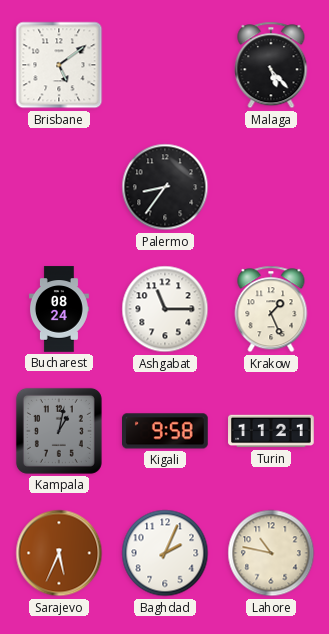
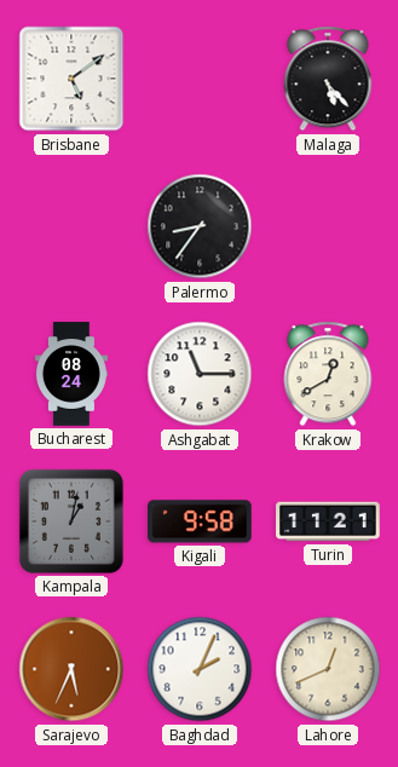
Krakow: 1:26 -> 12:40 (328, 374)
Lahore: 10:47 -> 12:41 (328, 669)
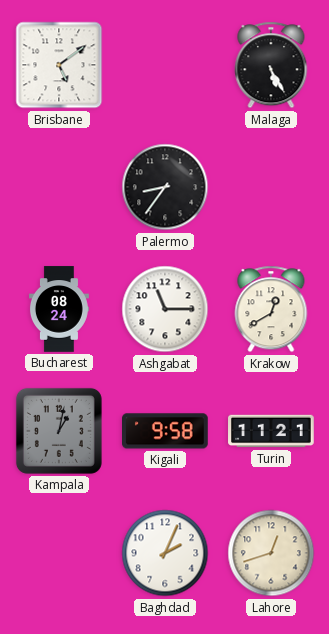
Malaga: 5:23 -> 5:25 (271, 65)
Sarajevo: 5:34 -> none (71, 669)
Lahore: 12:41 -> 12:42 (271, 553)
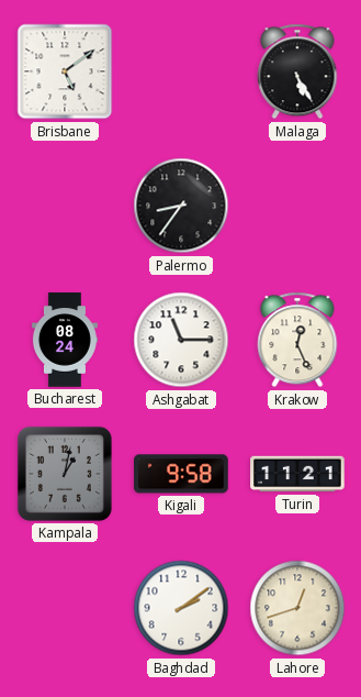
Krakow: 12:40 -> 12:26 (297, 340)
Baghdad: 2:04 -> 2:09 (181, 608)
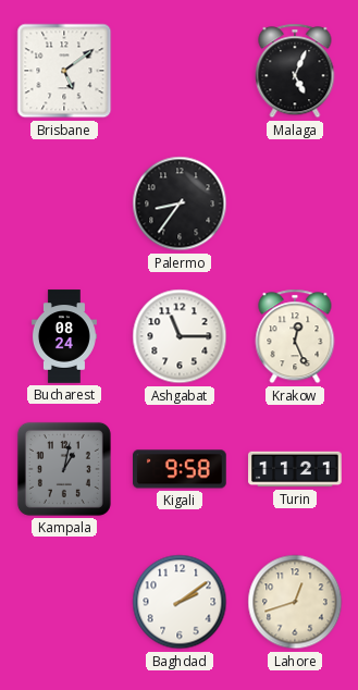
Malaga: 5:25 -> 5:04 (295, 71)
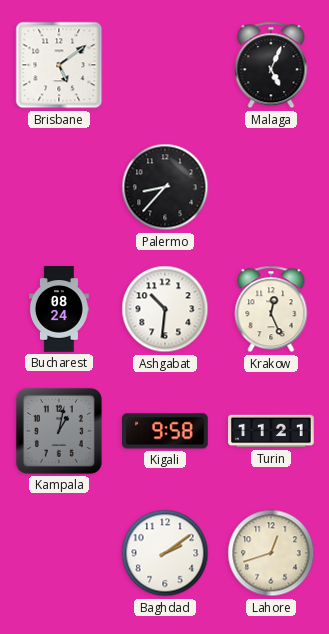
Palermo: 8:36 -> 8:37 (165, 187)
Ashgabat: 11:15 -> 10:31 (165, 309)
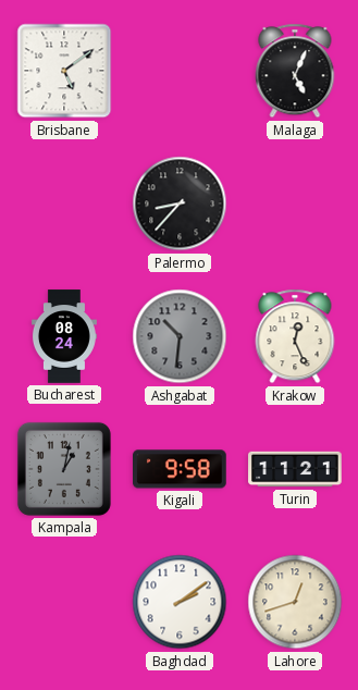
Ashgabat dial: white -> grey (180, 336)
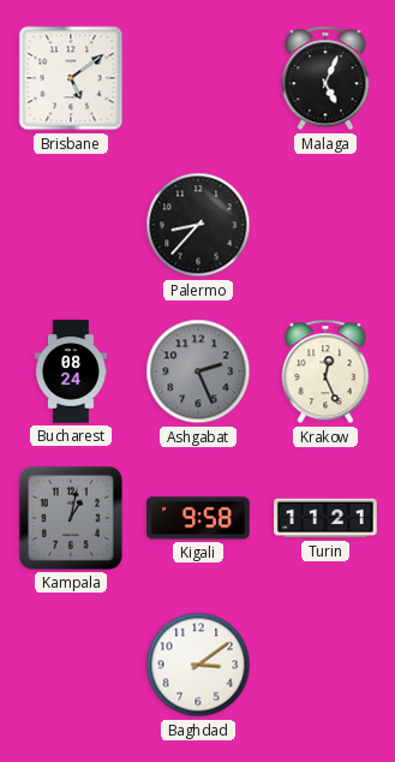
Ashgabat: 10:31 -> 2:26 (198, 371)
Baghdad: 2:09 -> 3:09 (198, 665)
Lahore: 12:42 -> none (295, 602)
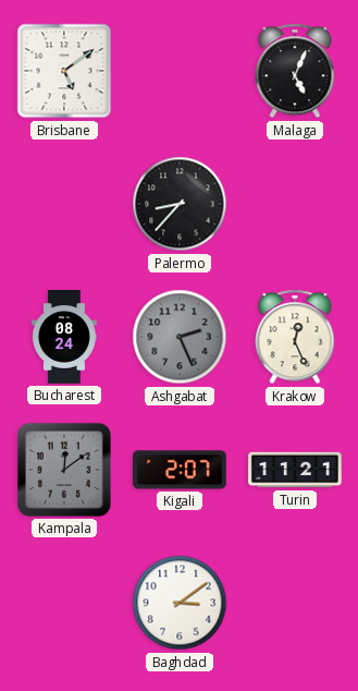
Kampala: 1:02 -> 12:09 (64, 470)
Kigali: 9:58 -> 2:07 (181, 470)
